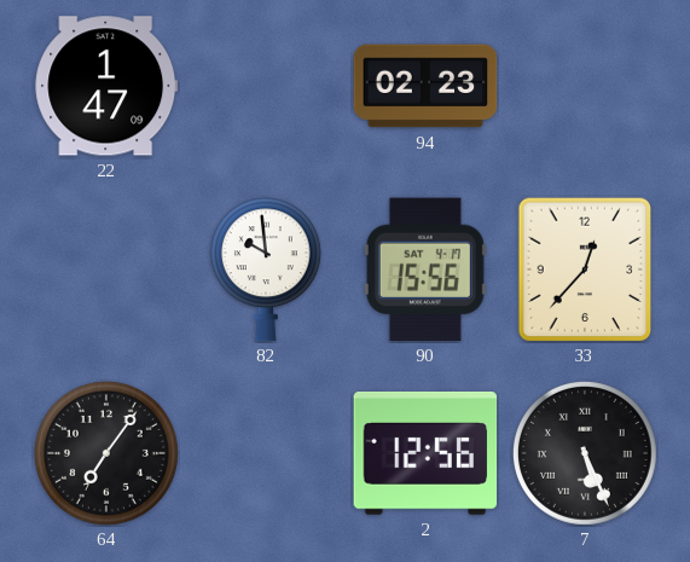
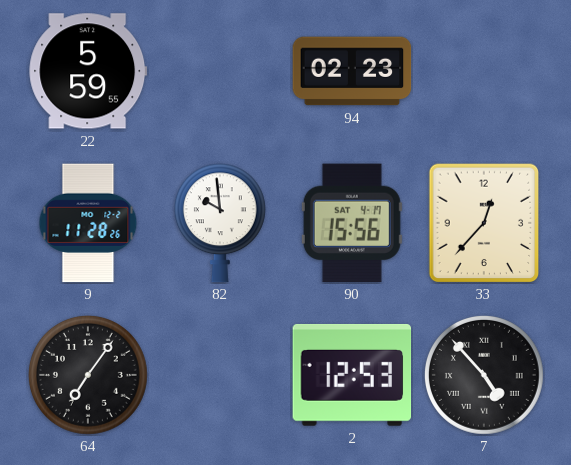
22: 1:47 -> 5:59 (88, 71)
9: none -> 11:28 (88, 223)
2: 12:56 -> 12:53 (352, 375)
7: 5:26 -> 4:53 (484, 375)
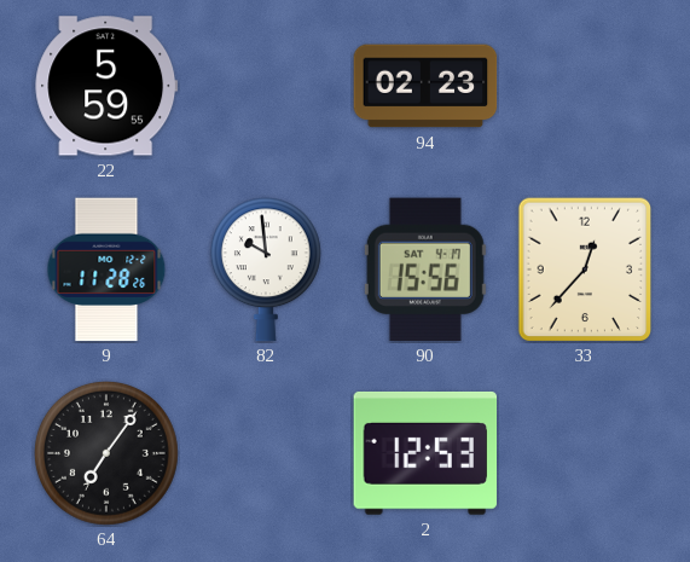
7: 4:53 -> none (484, 375)
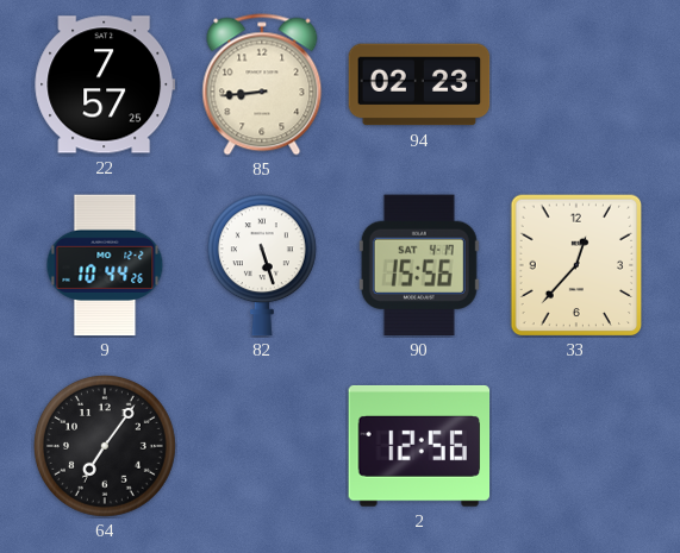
22: 5:59 -> 7:57 (105, 84)
85: none -> 8:44 (262, 84)
9: 11:28 -> 10:44 (105, 265)
82: 9:59 -> 5:27 (262, 265)
2: 12:53 -> 12:56 (419, 446)
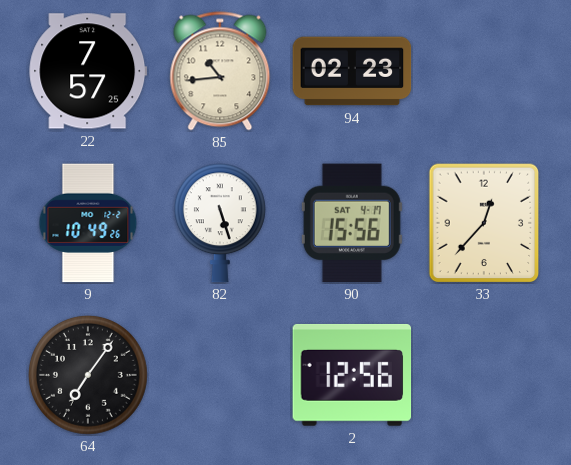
85: 8:44 -> 10:44 (220, 71)
9: 10:44 -> 10:49 (88, 223)
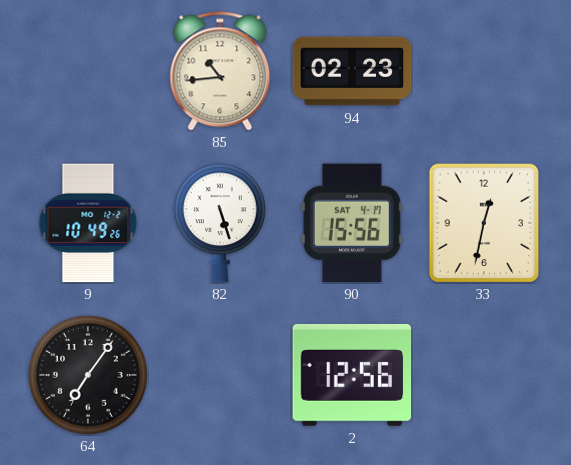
22: 7:57 -> none (88, 71)
33: 12:37 -> 12:32 (484, 223)
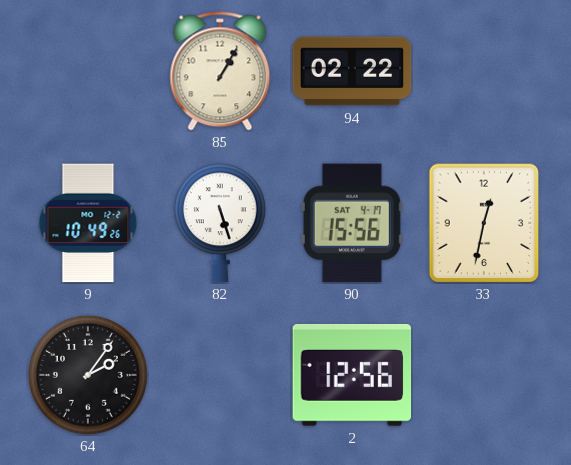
85: 10:44 -> 1:05 (220, 71)
94: 02:23 -> 02:22 (352, 71)
64: 7:06 -> 2:06 (88, 375)
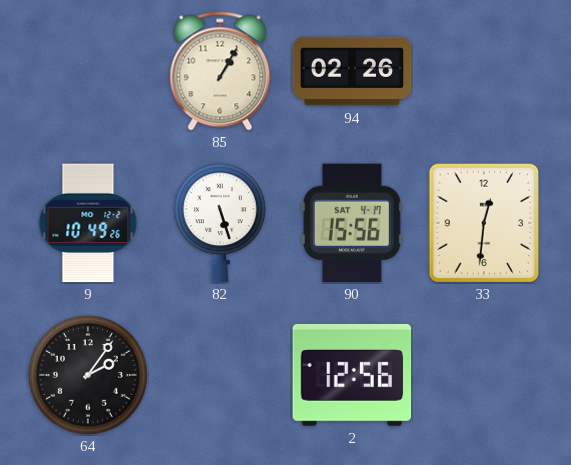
94: 02:22 -> 02:26 (352, 71)
33: 12:32 -> 12:31 (484, 223)
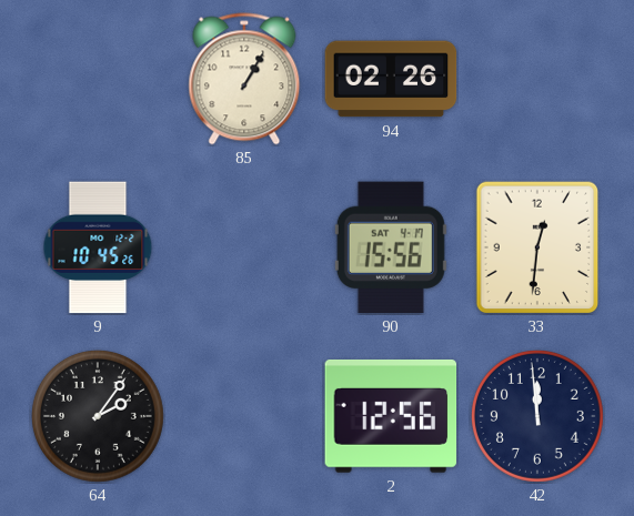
9: 10:49 -> 10:45 (98, 247)
82: 5:27 -> none (220, 223)
42: none -> 11:59 (537, 416)
